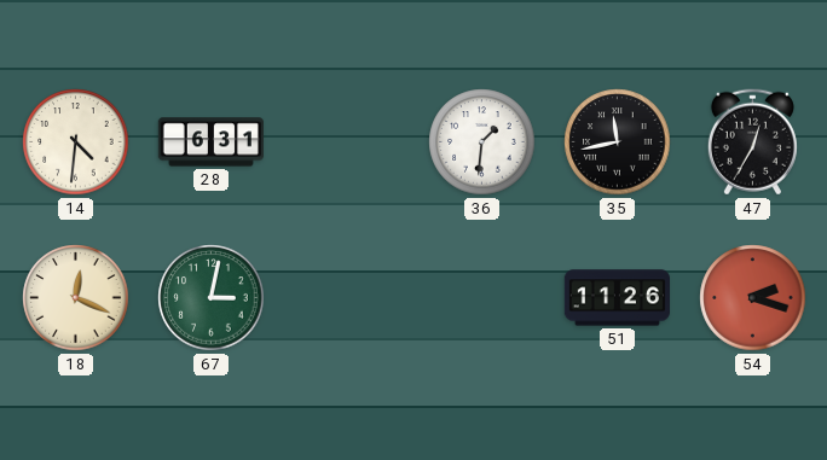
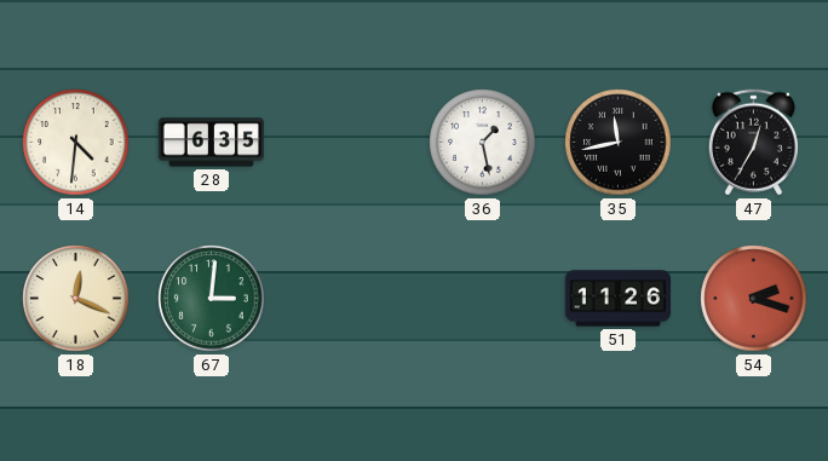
28: 6:31 -> 6:35 (211, 143)
36: 1:31 -> 1:28 (483, 143)
67: 3:02 -> 3:01 (212, 299)
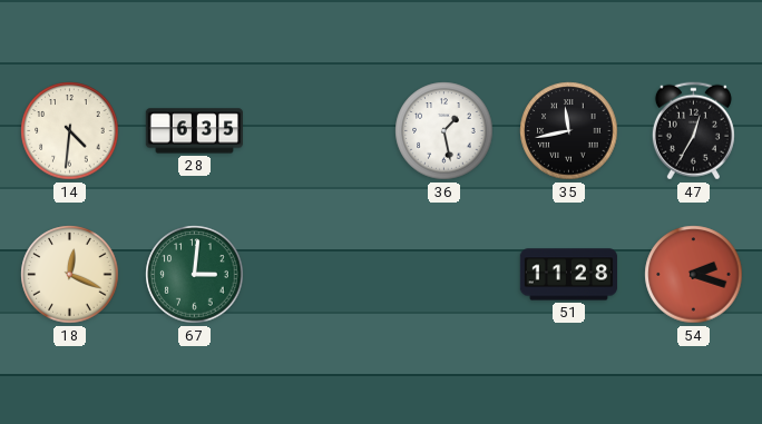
51: 11:26 -> 11:28 (568, 275)
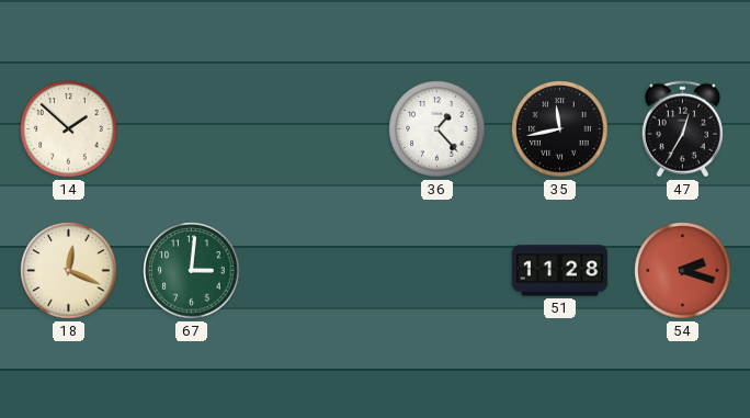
14: 4:31 -> 1:52 (69, 129)
28: 6:35 -> none (194, 131)
36: 1:28 -> 1:23 (438, 129)
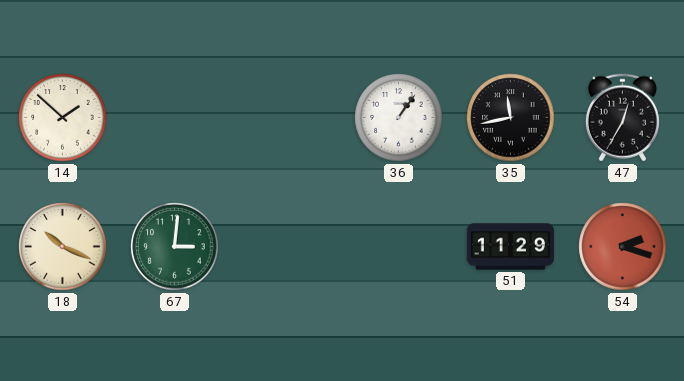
36: 1:23 -> 1:06 (399, 118)
18: 12:19 -> 10:19 (63, 247)
51: 11:28 -> 11:29 (510, 247)
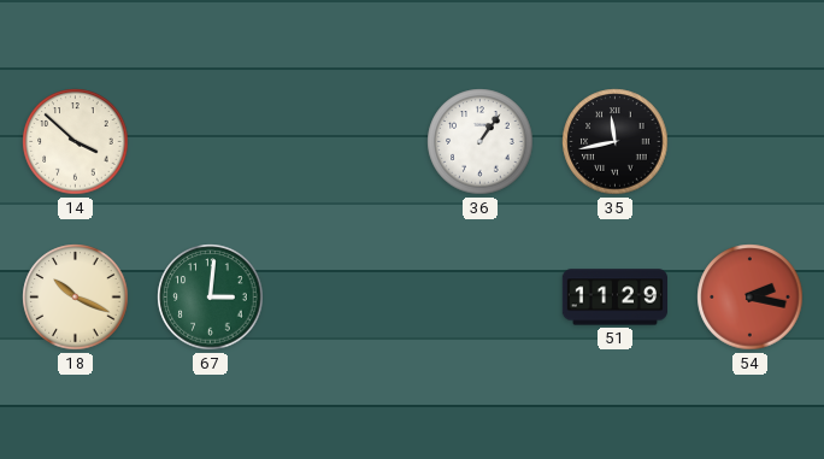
14: 1:52 -> 3:52 (76, 142)
47: 12:35 -> none (622, 118)
54: 2:18 -> 2:17 (751, 298)
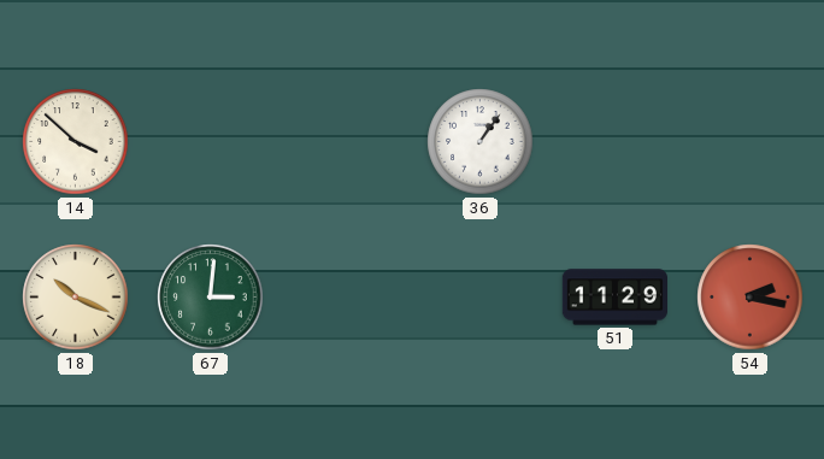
35: 11:43 -> none (616, 142)
